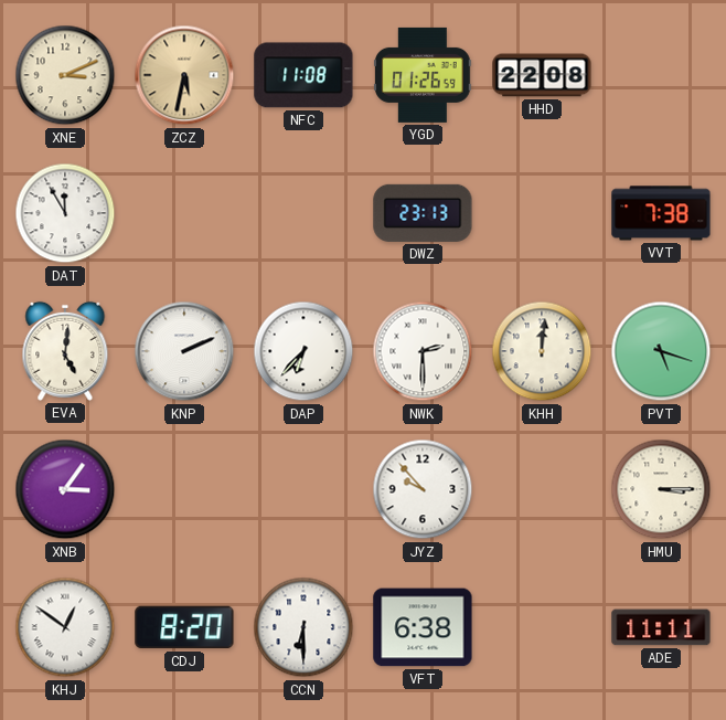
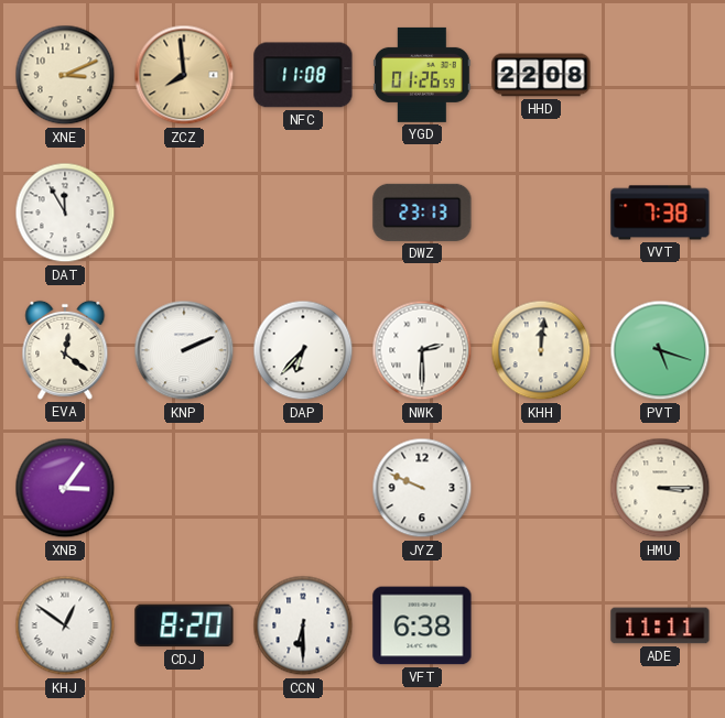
ZCZ: 5:32 -> 7:59 (184, 75)
EVA: 5:01 -> 12:21 (65, 350)
JYZ: 9:53 -> 9:49 (422, 488)
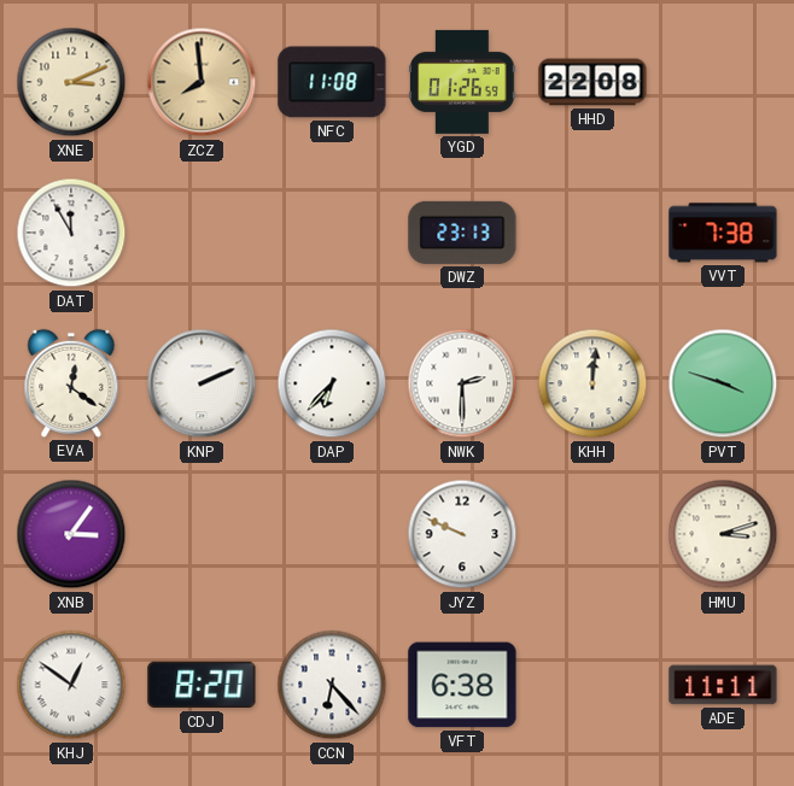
PVT: 5:18 -> 3:48 (723, 383)
HMU: 3:15 -> 3:12 (723, 534)
CCN: 6:30 -> 6:23 (332, 685)
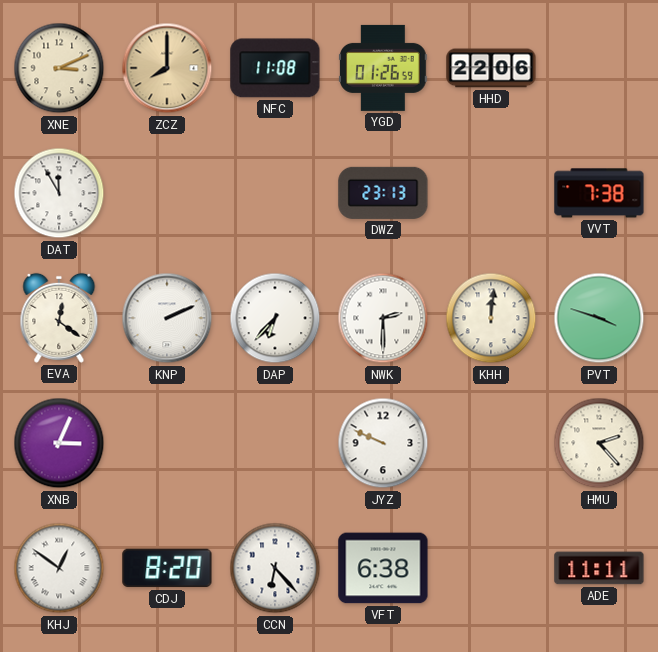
ZCZ: 7:59 -> 8:00 (167, 68)
HHD: 22:08 -> 22:06 (491, 68)
XNB: 3:06 -> 3:04 (59, 443)
HMU: 3:12 -> 2:23 (599, 443)
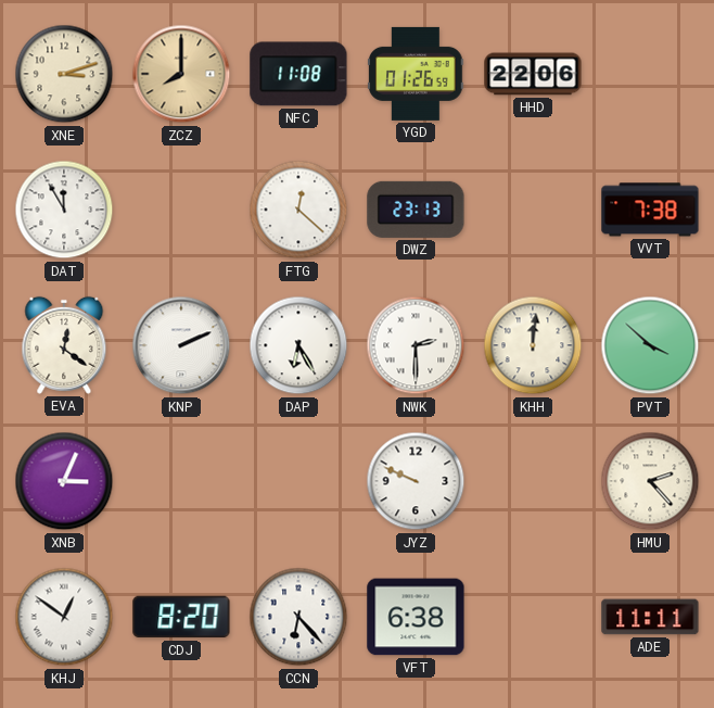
XNE: 3:11 -> 3:12 (64, 74)
FTG: none -> 12:22 (298, 210)
DAP: 6:37 -> 6:25 (298, 345)
PVT: 3:48 -> 3:52 (650, 345)
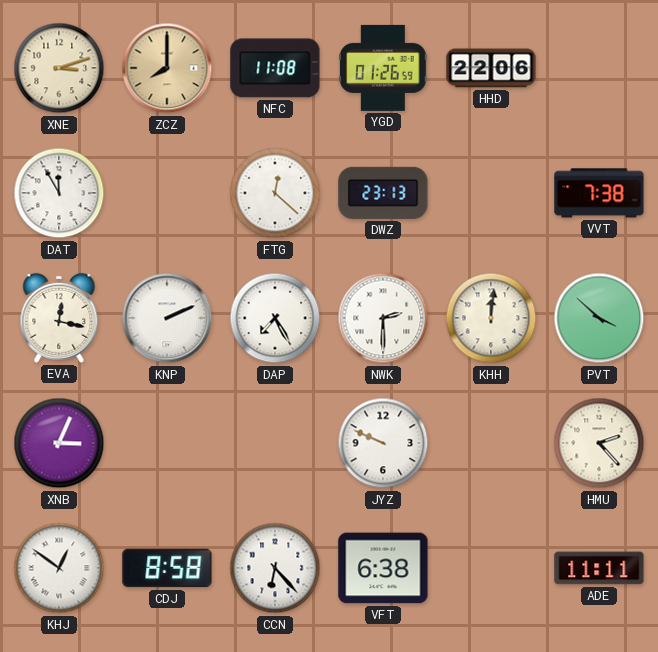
EVA: 12:21 -> 12:17 (59, 318)
DAP: 6:25 -> 7:25 (275, 318)
CDJ: 8:20 -> 8:58 (167, 568)
